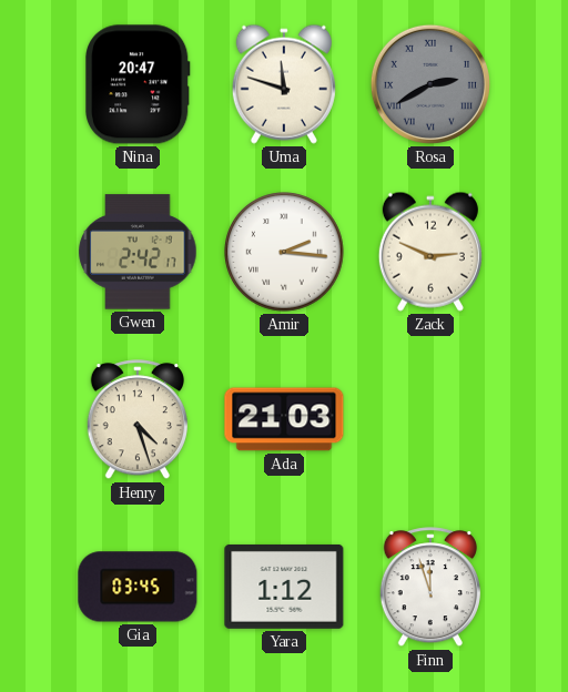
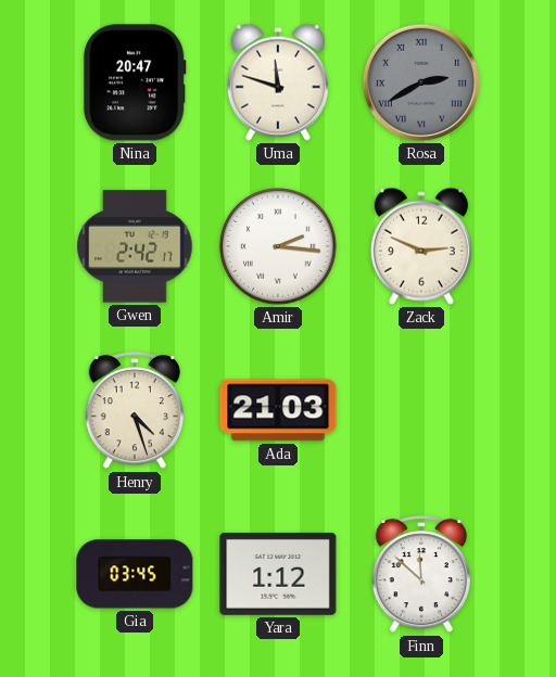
Finn: 11:57 -> 11:52 (421, 575)
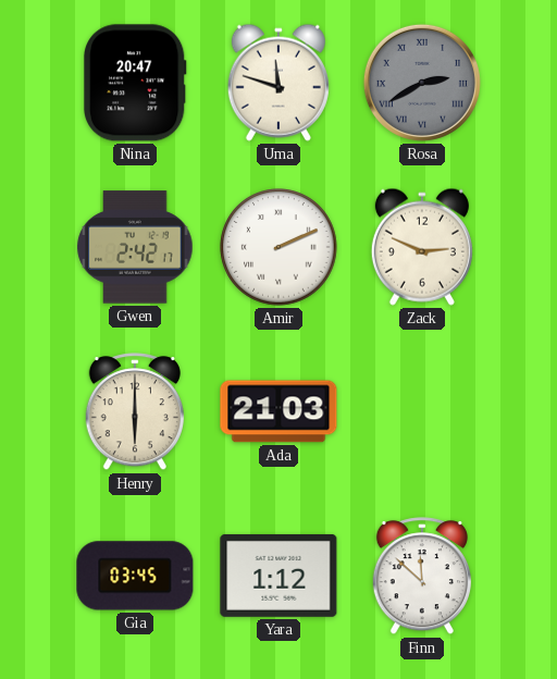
Amir: 2:16 -> 2:11 (278, 247)
Henry: 4:27 -> 6:00 (135, 412)
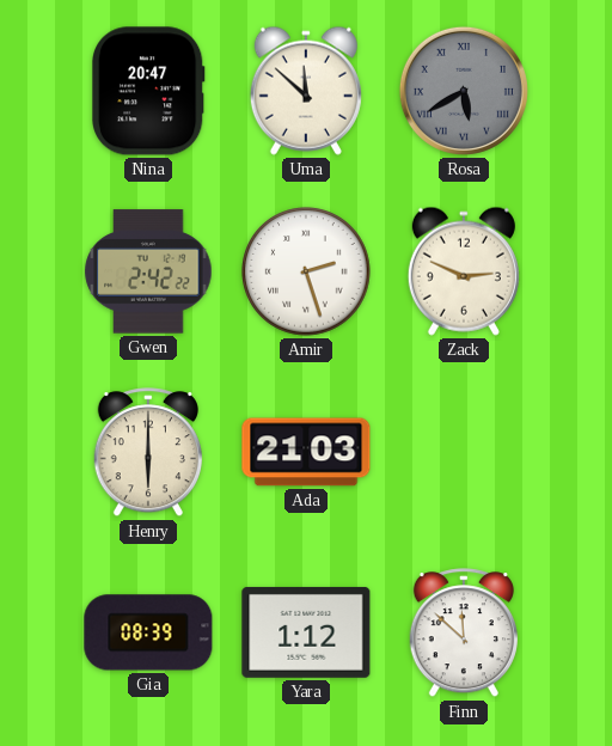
Uma: 11:48 -> 11:52 (306, 91)
Rosa: 2:40 -> 5:40 (464, 91)
Gwen: 2:42:17 -> 2:42:22 (148, 271)
Amir: 2:11 -> 2:27 (306, 271)
Gia: 03:45 -> 08:39 (148, 632)
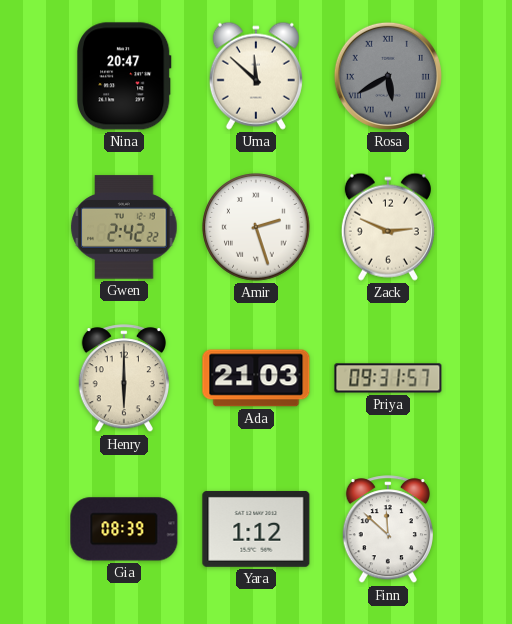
Priya: none -> 09:31 (388, 378)
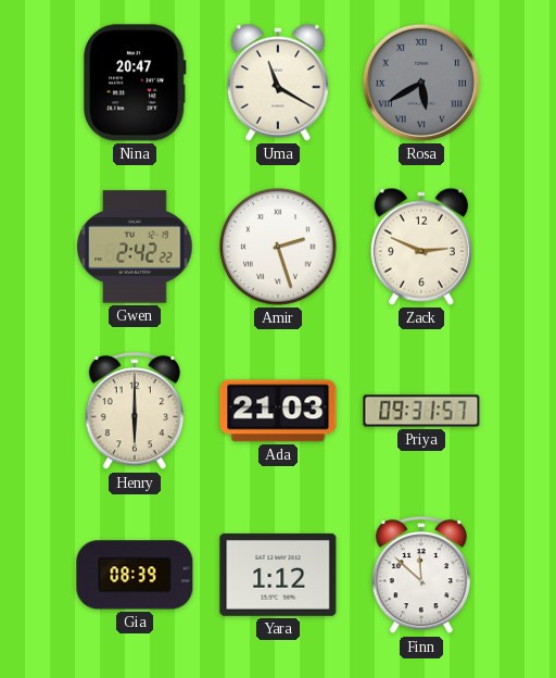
Uma: 11:52 -> 11:20 (278, 83)
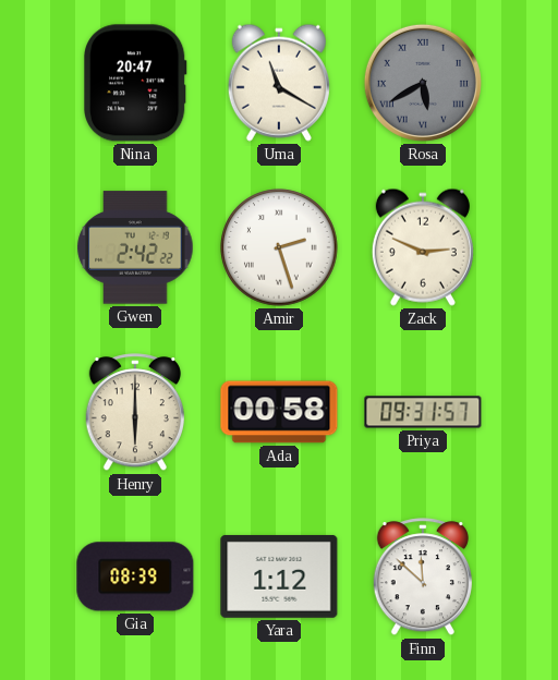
Ada: 21:03 -> 00:58 (279, 412)
